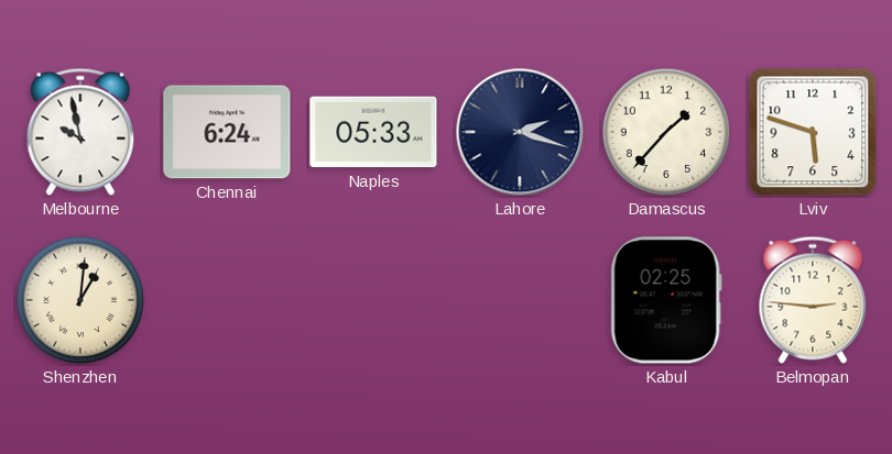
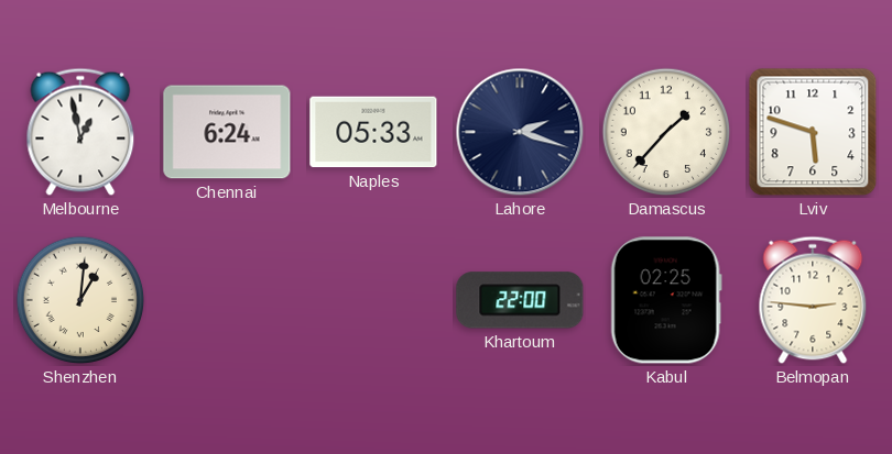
Melbourne: 9:58 -> 12:58 (80, 132)
Khartoum: none -> 22:00 (520, 300)
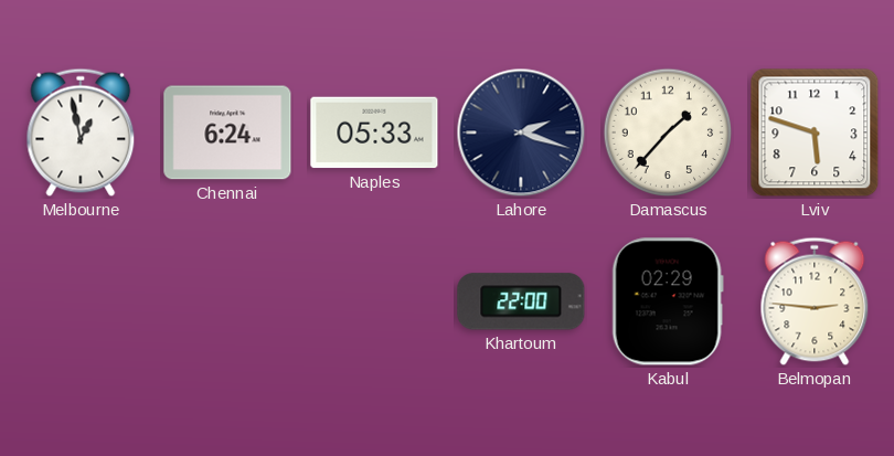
Shenzhen: 1:01 -> none (80, 300)
Kabul: 02:25 -> 02:29 (668, 301)
